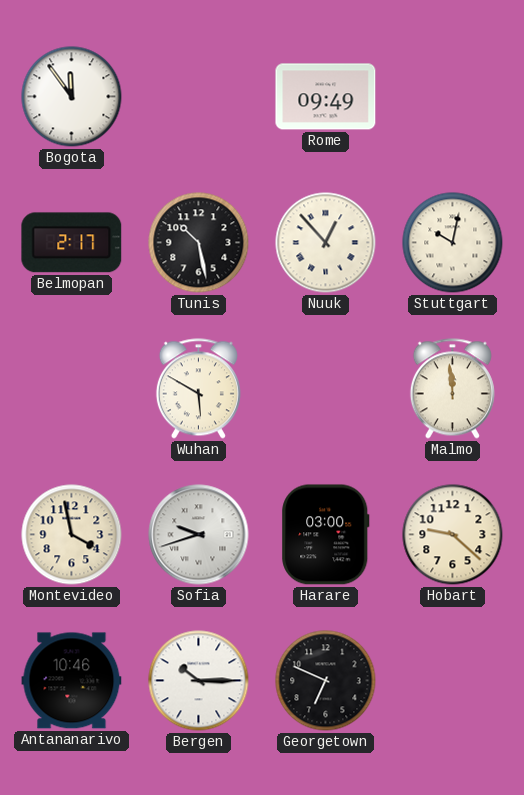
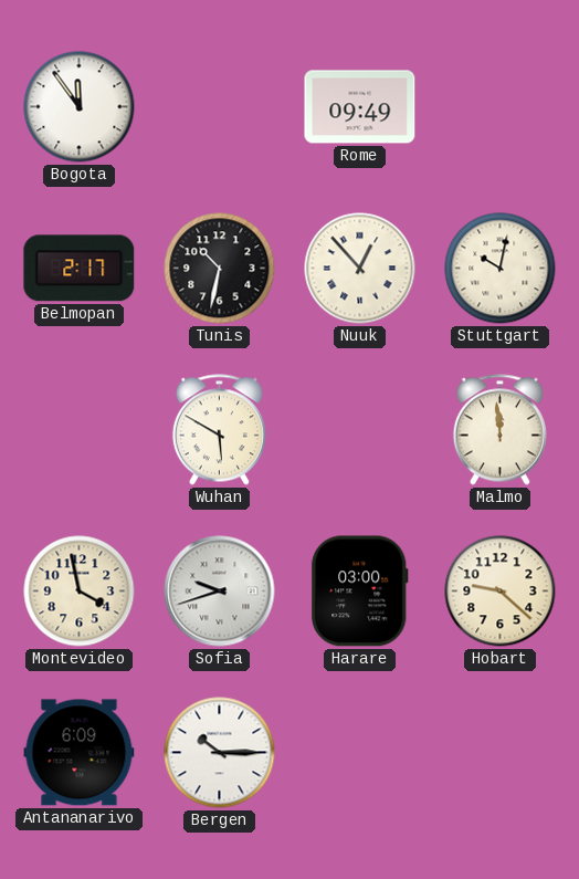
Tunis: 10:28 -> 10:32 (220, 269)
Antananarivo: 10:46 -> 6:09 (80, 753)
Georgetown: 6:49 -> none (326, 681)
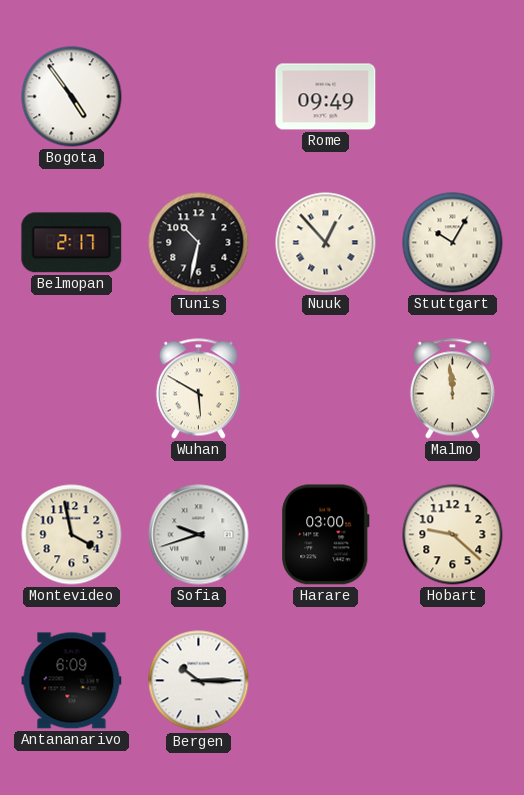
Bogota: 11:54 -> 4:54 (72, 97)
Stuttgart: 10:02 -> 10:05 (453, 243)
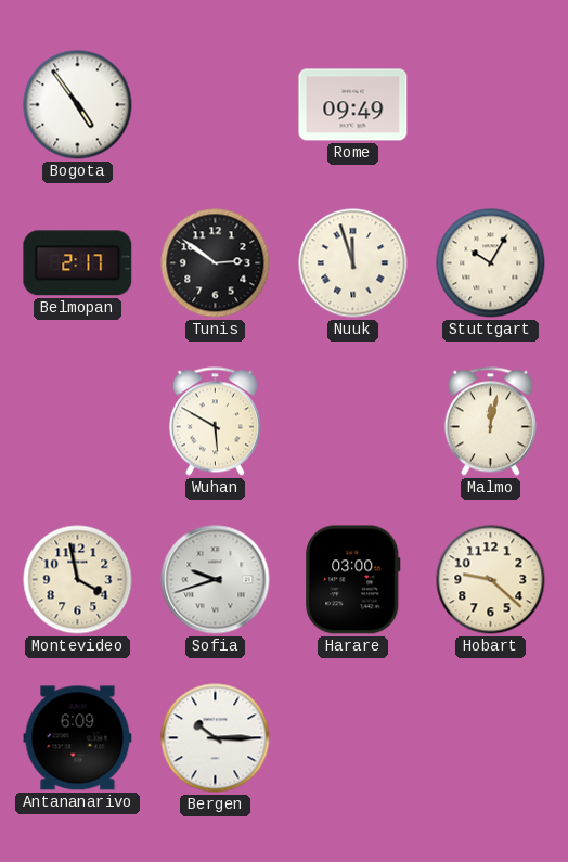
Tunis: 10:32 -> 2:51 (216, 263)
Nuuk: 12:53 -> 11:57 (353, 263)
Malmo: 11:59 -> 12:02 (490, 422)
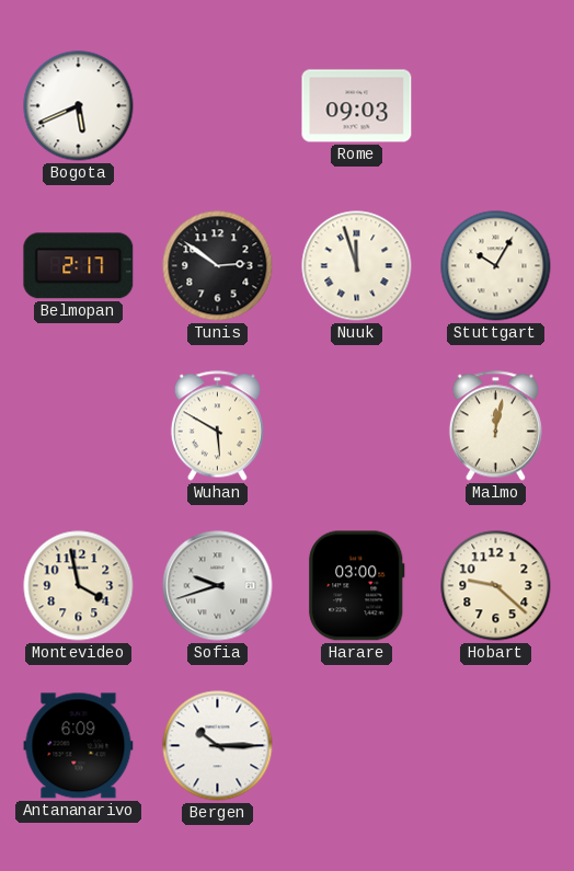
Bogota: 4:54 -> 5:41 (79, 106)
Rome: 09:49 -> 09:03 (357, 106)
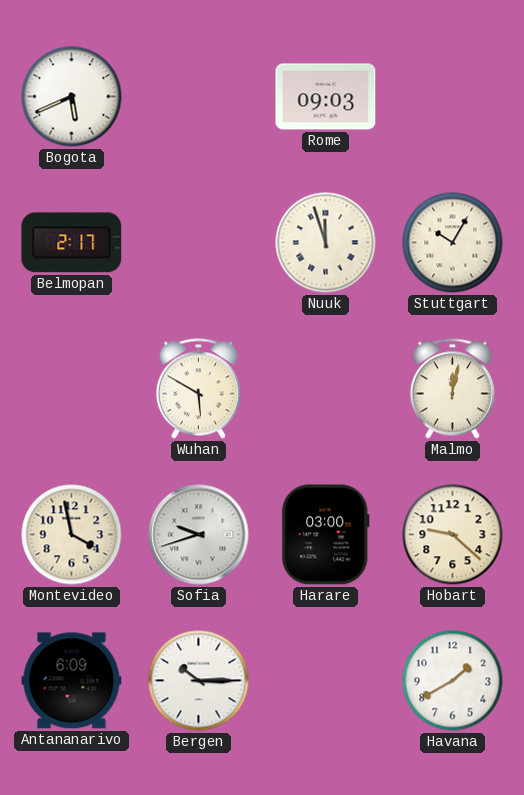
Tunis: 2:51 -> none (218, 266)
Havana: none -> 1:40 (453, 681)
